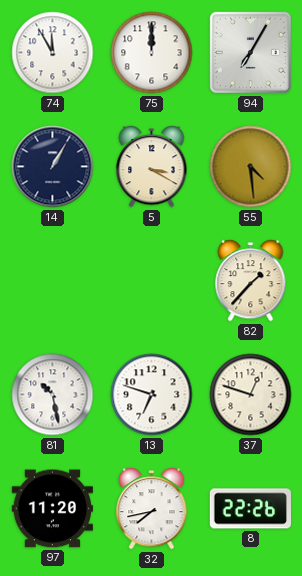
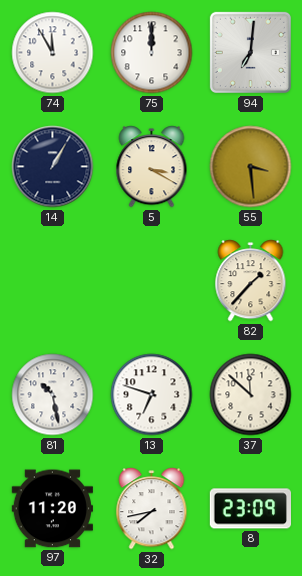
94: 7:05 -> 7:01 (250, 52)
55: 4:29 -> 3:29 (251, 167)
37: 12:48 -> 11:52 (251, 395)
8: 22:26 -> 23:09 (250, 509)
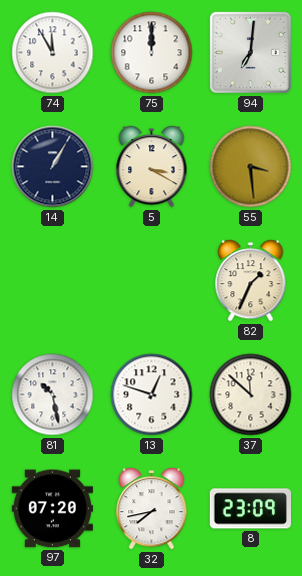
82: 1:37 -> 1:34 (251, 281)
13: 6:48 -> 12:48 (152, 395)
97: 11:20 -> 07:20 (52, 509)
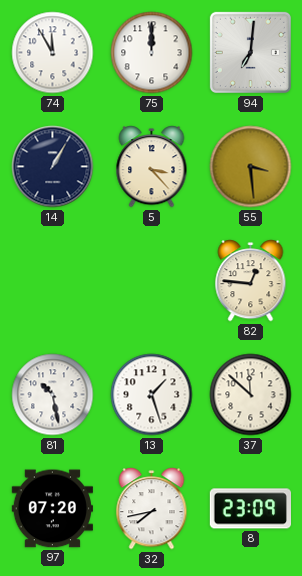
5: 3:20 -> 3:23 (152, 167)
82: 1:34 -> 12:46 (251, 281)
13: 12:48 -> 1:27 (152, 395)
